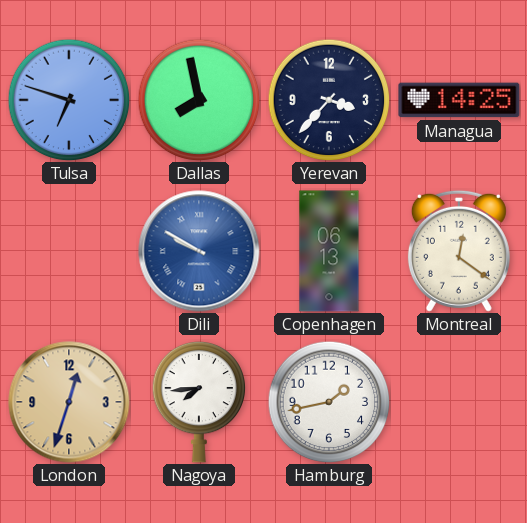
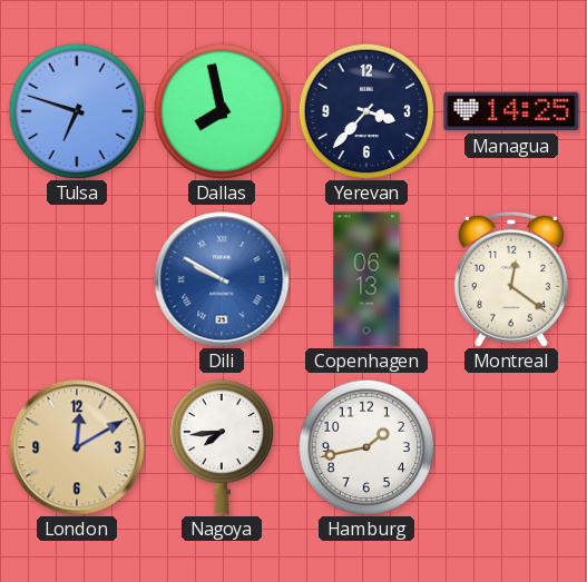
London: 12:33 -> 12:10 (77, 447)
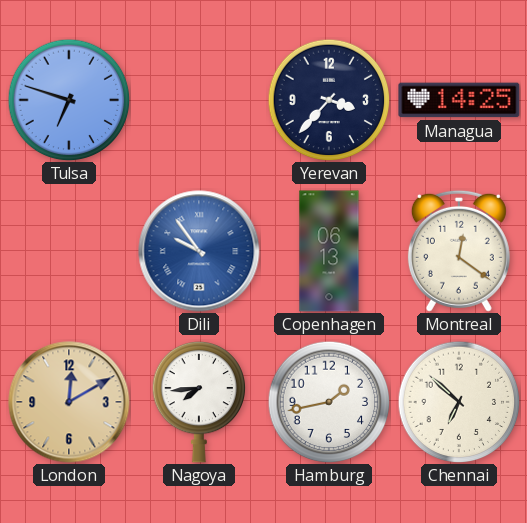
Dallas: 7:58 -> none (222, 111)
Dili: 9:50 -> 9:54 (199, 251)
Chennai: none -> 6:52 (459, 402)
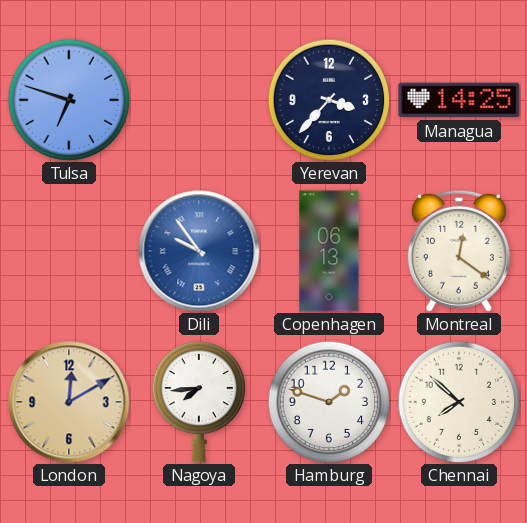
Hamburg: 1:43 -> 1:48 (329, 402)
Chennai: 6:52 -> 7:52 (459, 402)
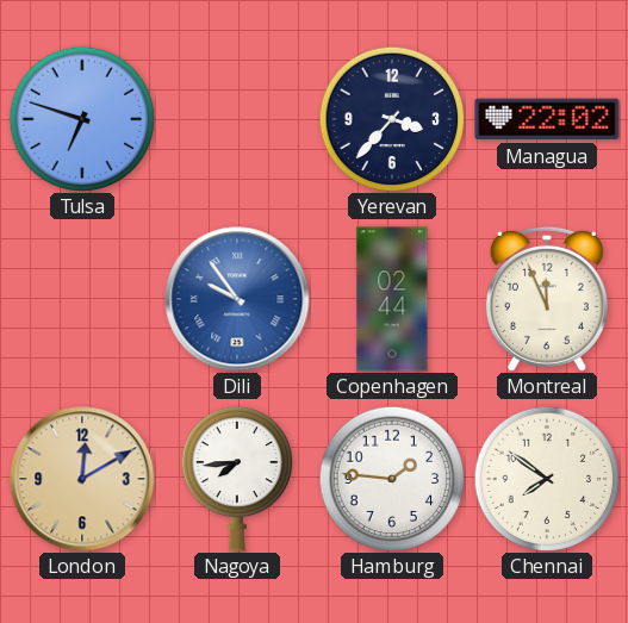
Managua: 14:25 -> 22:02 (547, 119)
Copenhagen: 06:13 -> 02:44 (392, 299)
Montreal: 12:21 -> 11:56 (547, 299)
Hamburg: 1:48 -> 1:46 (392, 479)
Chennai: 7:52 -> 7:51 (547, 479)
